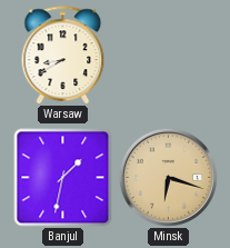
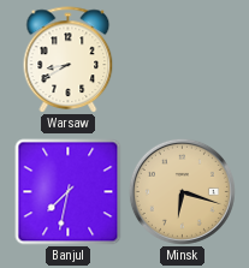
Banjul: 1:32 -> 7:32 (69, 192)
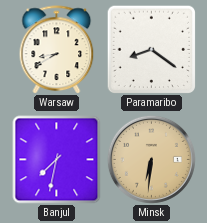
Paramaribo: none -> 8:21 (151, 49)
Minsk: 6:18 -> 6:31 (151, 159)
